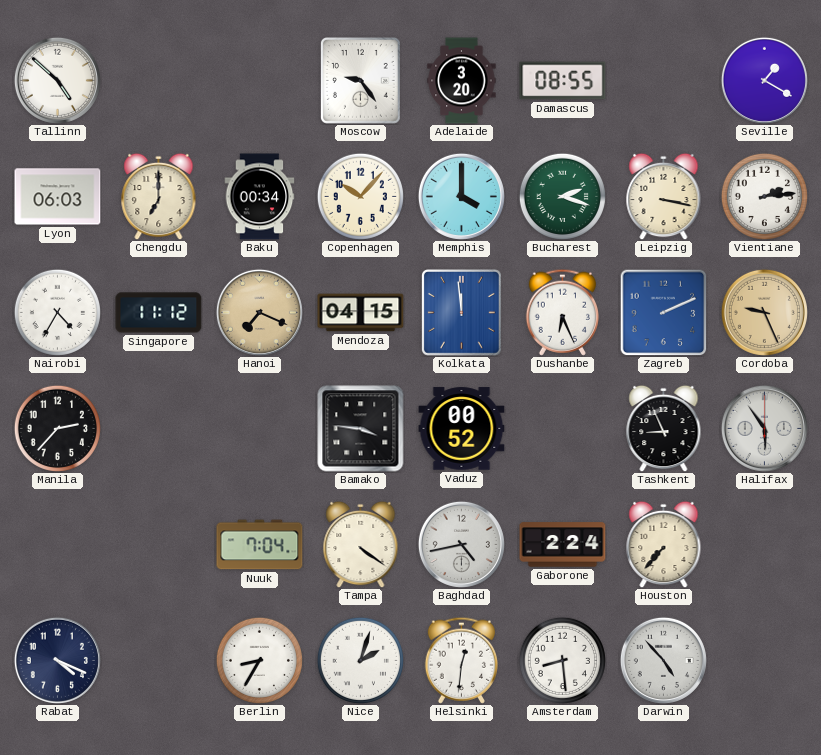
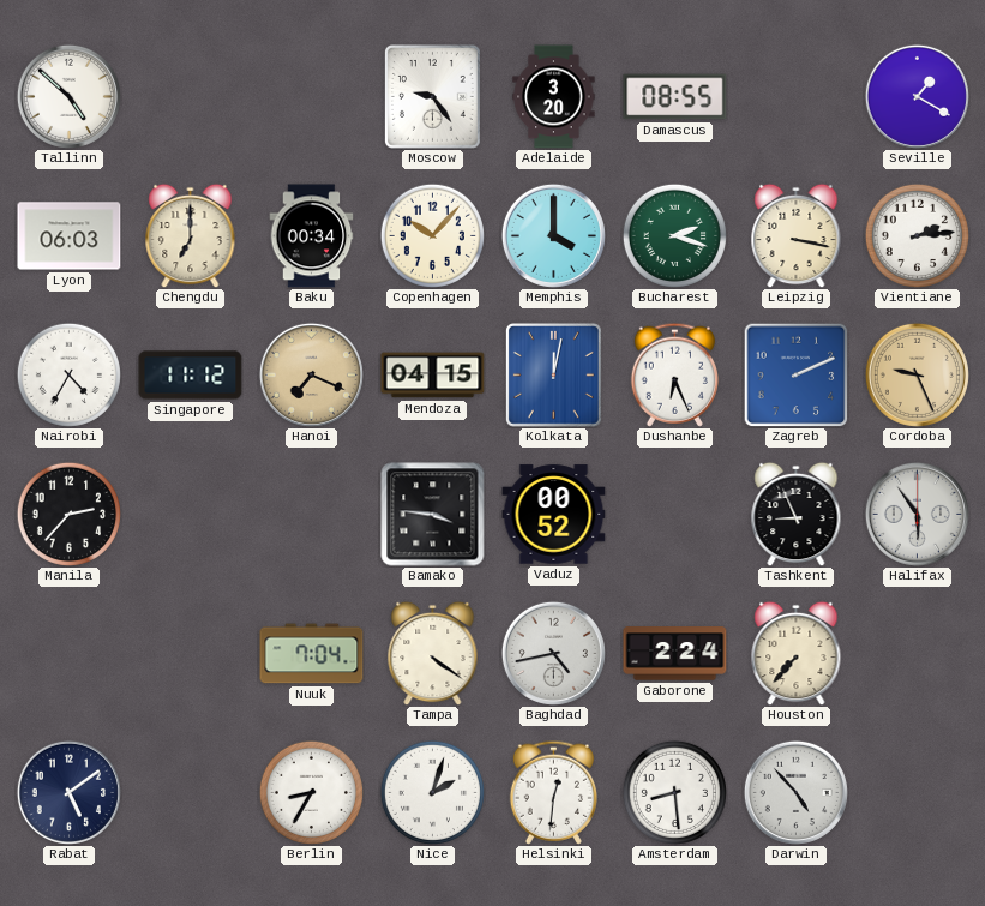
Kolkata: 11:59 -> 12:02 (554, 376)
Rabat: 4:19 -> 5:09 (68, 792)
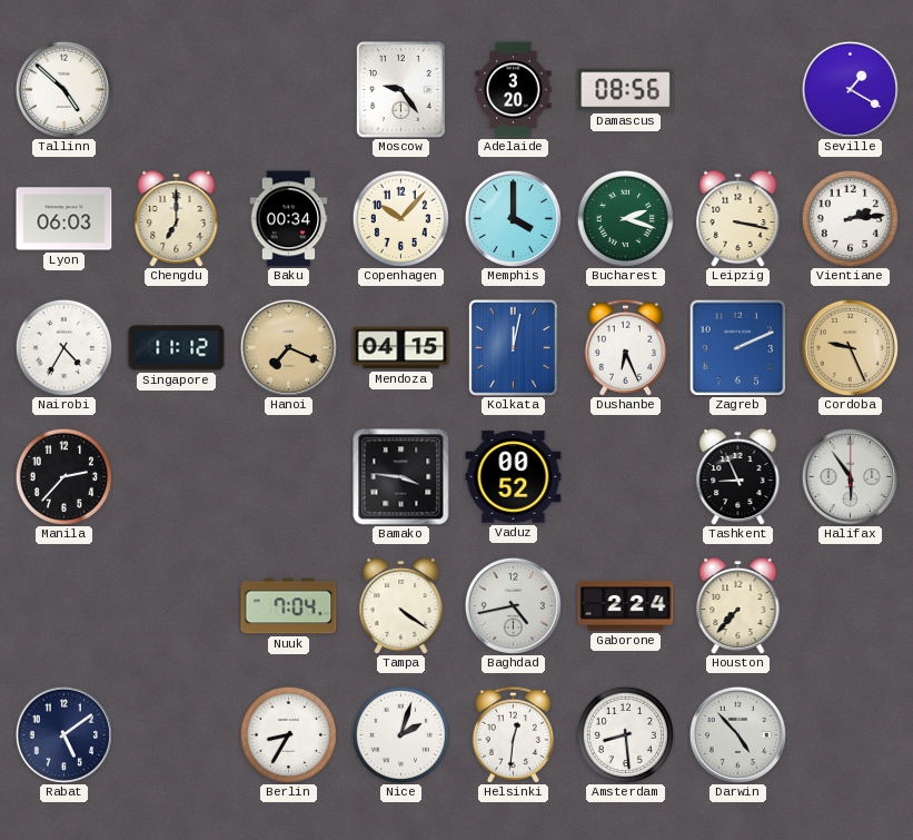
Damascus: 08:55 -> 08:56 (626, 90)
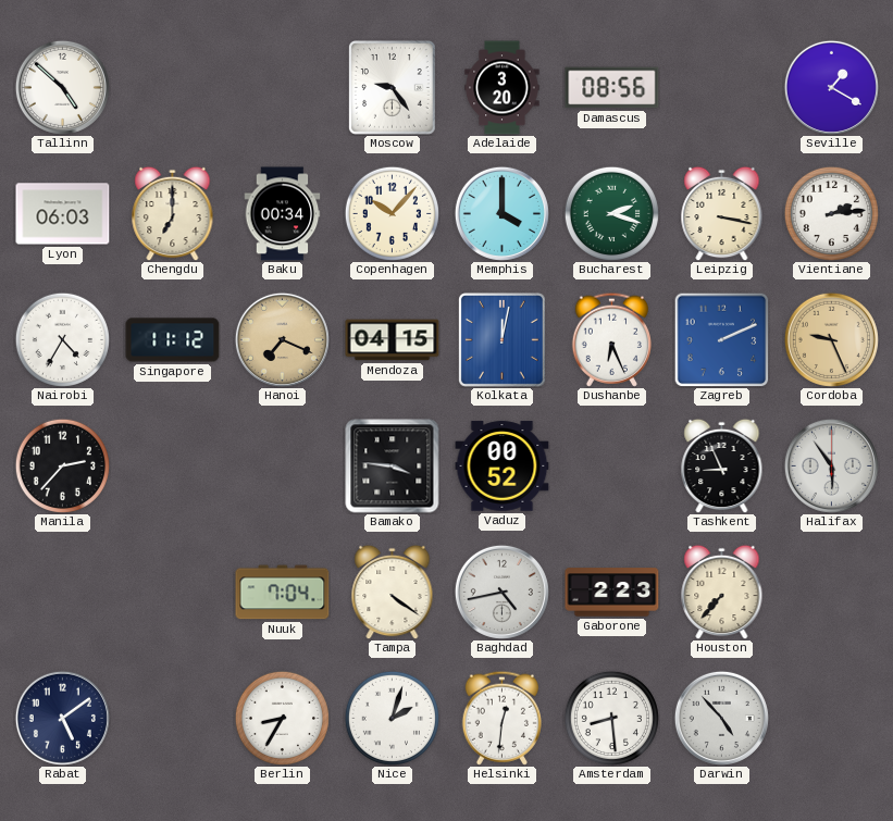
Gaborone: 2:24 -> 2:23 (612, 593)
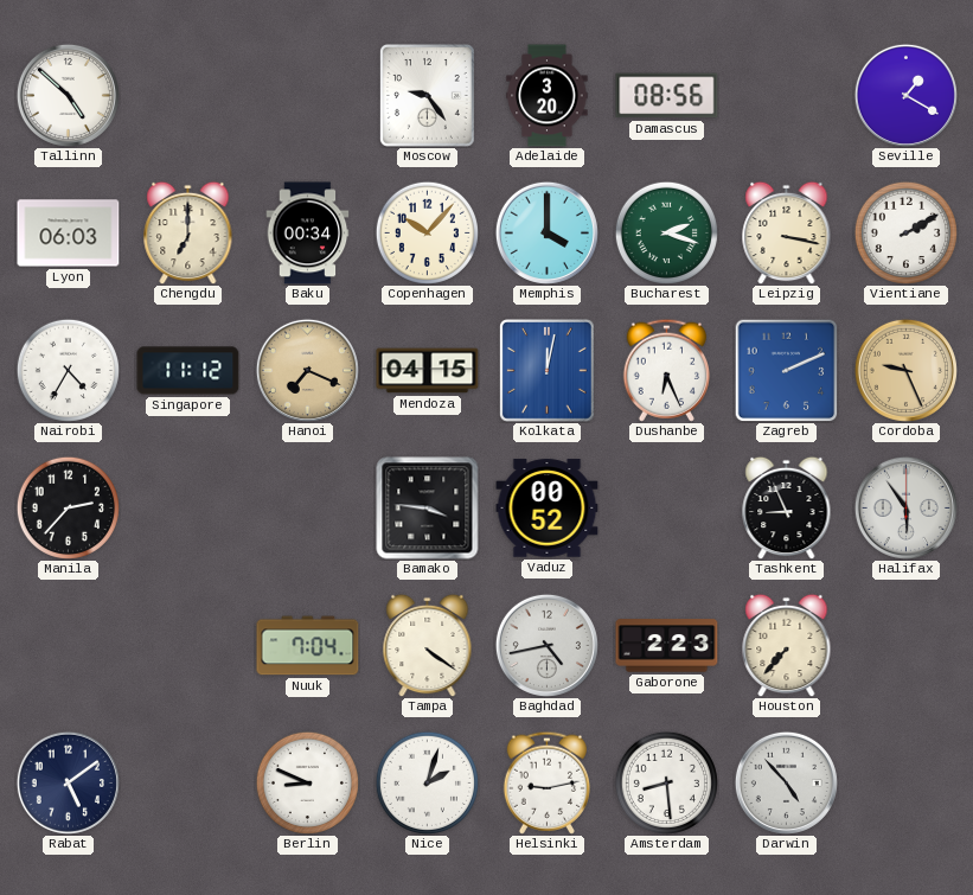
Vientiane: 2:14 -> 2:10 (905, 232)
Berlin: 8:35 -> 8:49 (307, 782)
Helsinki: 12:31 -> 9:13 (546, 782)
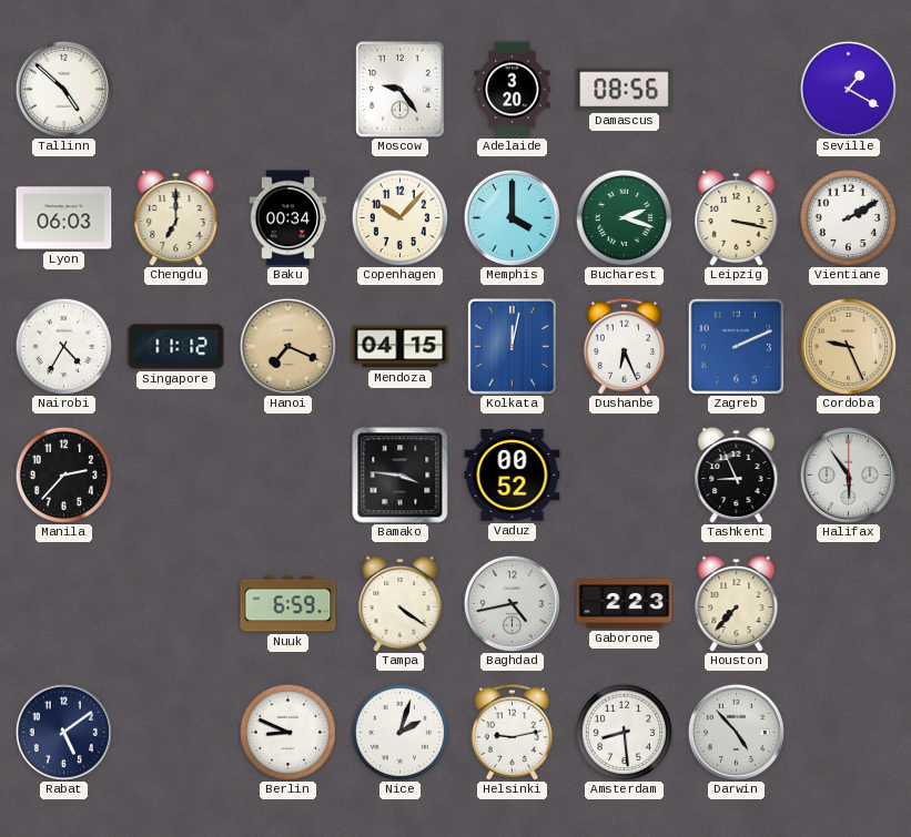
Nuuk: 7:04 -> 6:59 (289, 604)
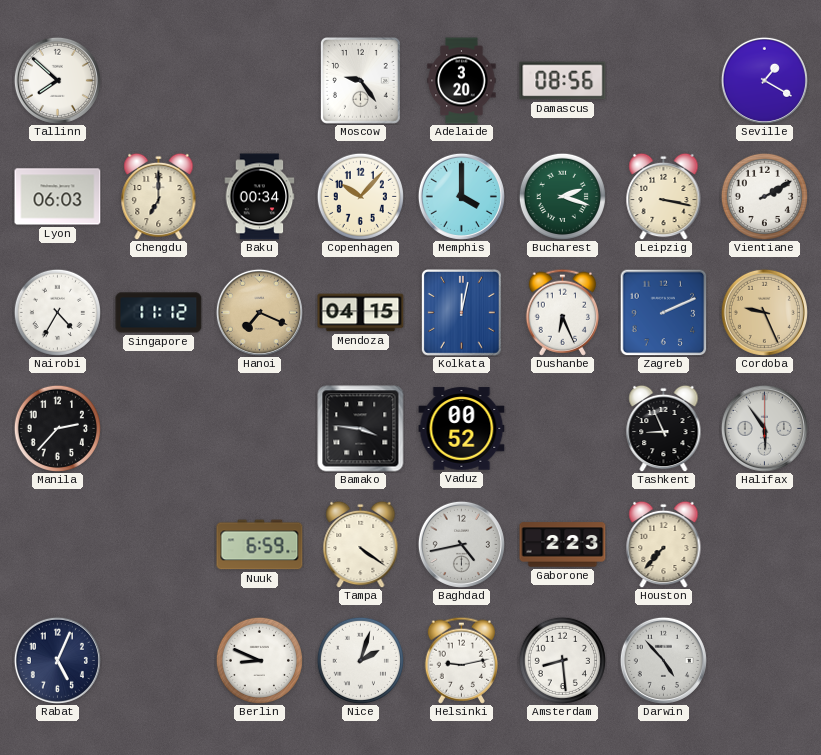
Tallinn: 4:52 -> 7:52 (57, 80)
Rabat: 5:09 -> 5:04 (57, 660)
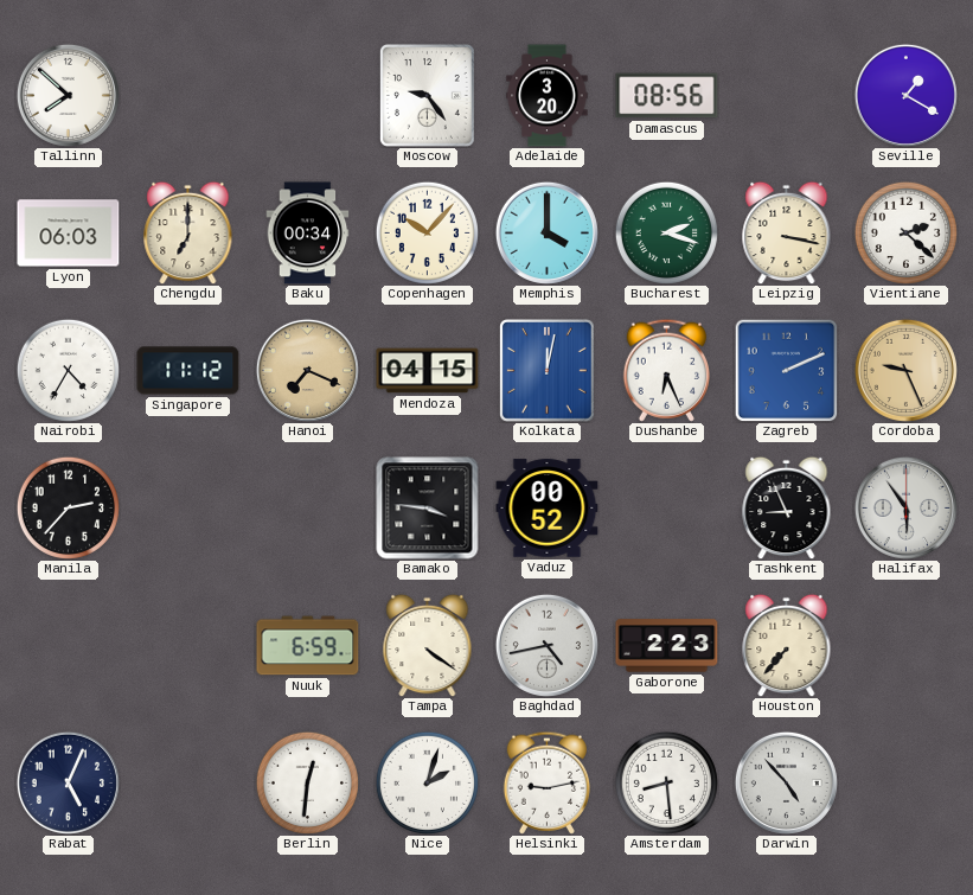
Vientiane: 2:10 -> 2:22 (905, 232)
Berlin: 8:49 -> 12:31 (307, 782)
